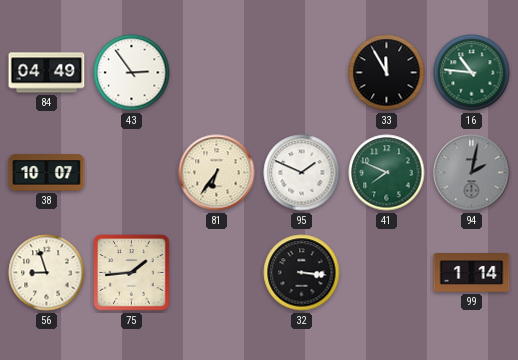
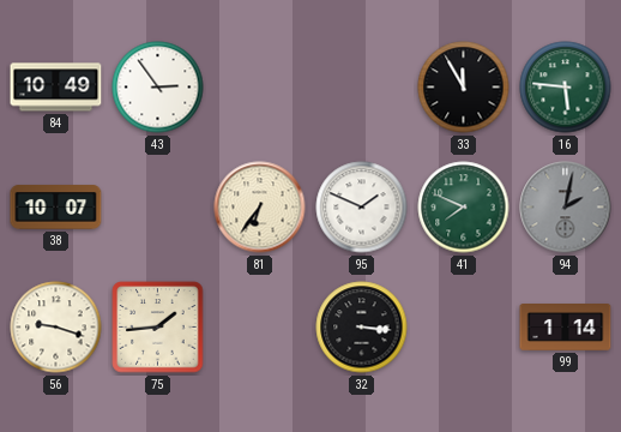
84: 04:49 -> 10:49 (56, 88)
16: 10:46 -> 5:46 (566, 88)
56: 8:57 -> 9:18 (56, 328)
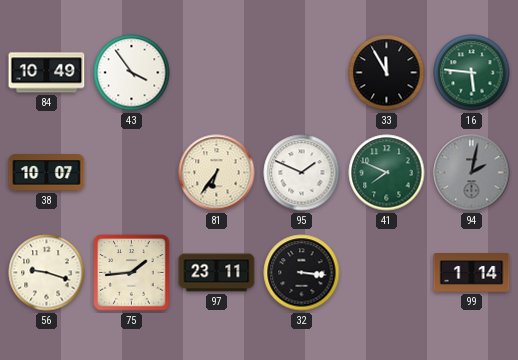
43: 2:54 -> 3:54 (132, 73)
97: none -> 23:11 (217, 273)
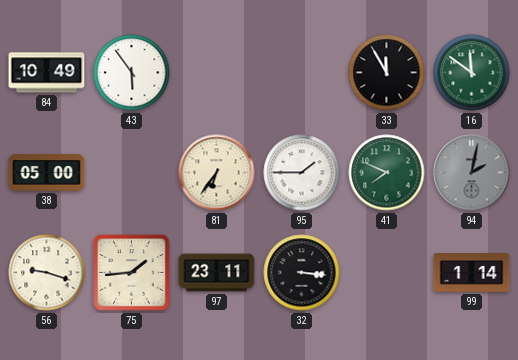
43: 3:54 -> 5:54 (132, 73)
16: 5:46 -> 11:51 (472, 73)
38: 10:07 -> 05:00 (47, 173)
95: 1:49 -> 1:45 (302, 173)
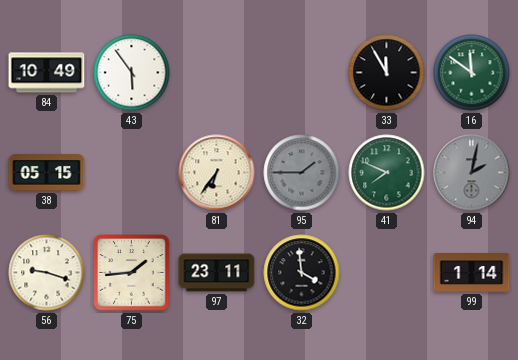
38: 05:00 -> 05:15 (47, 173)
95 dial: white -> grey (302, 173)
32: 3:16 -> 3:59 (302, 273)
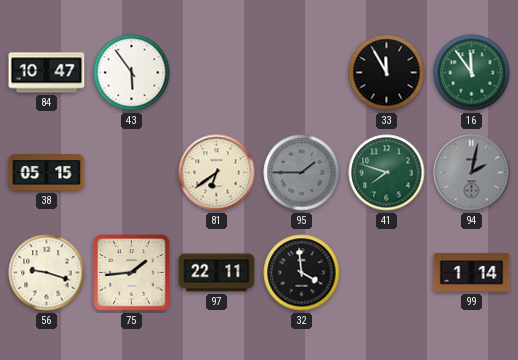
84: 10:49 -> 10:47 (47, 73)
16: 11:51 -> 11:54 (472, 73)
81: 6:36 -> 6:39 (217, 173)
41: 7:49 -> 7:48 (387, 173)
97: 23:11 -> 22:11 (217, 273)
